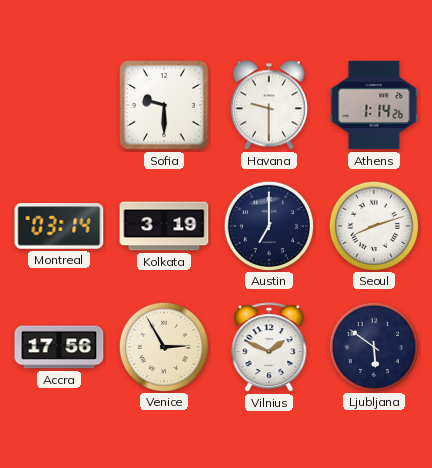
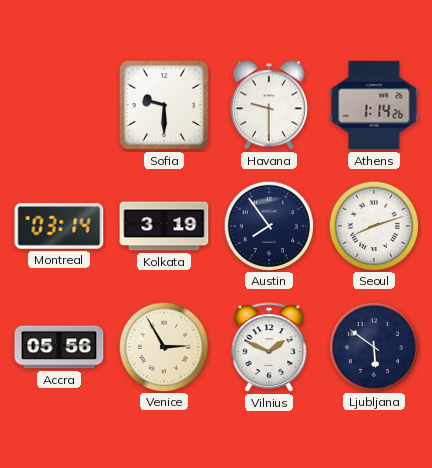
Austin: 7:00 -> 7:54 (268, 225)
Accra: 17:56 -> 05:56 (59, 347)
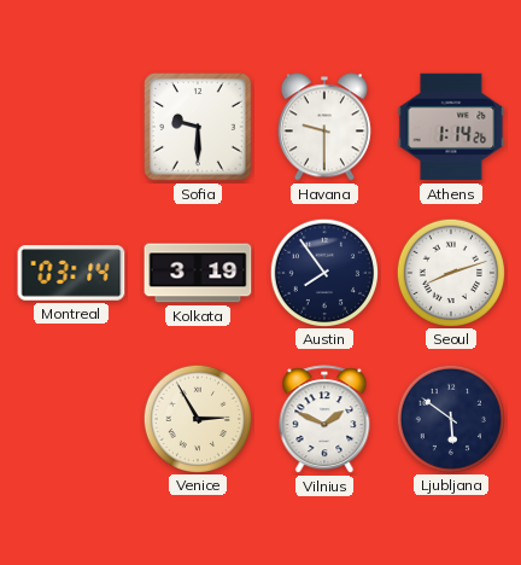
Accra: 05:56 -> none (59, 347)
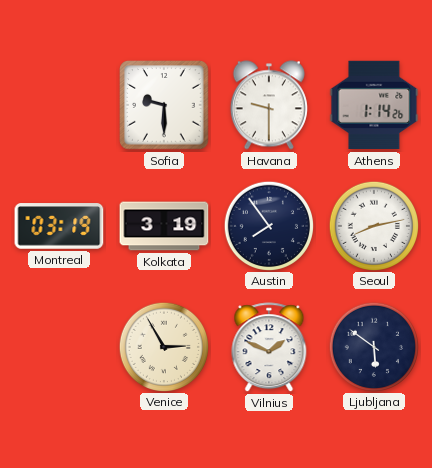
Montreal: 03:14 -> 03:19 (59, 226)
Seoul: 8:12 -> 8:13 (373, 225)
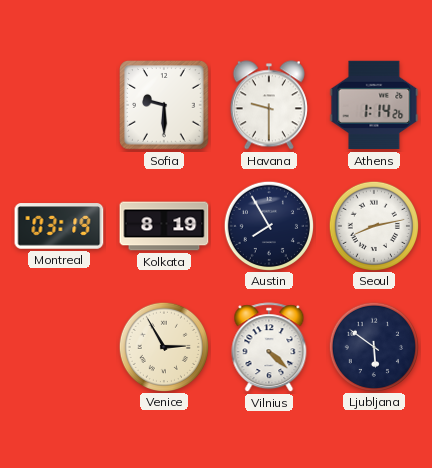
Kolkata: 3:19 -> 8:19 (164, 226)
Austin: 7:54 -> 7:55 (268, 225)
Vilnius: 1:49 -> 4:22 (269, 348)
